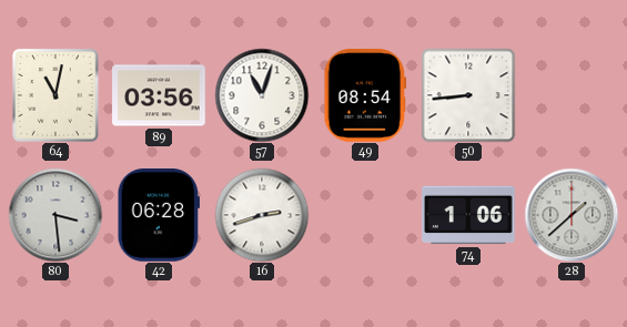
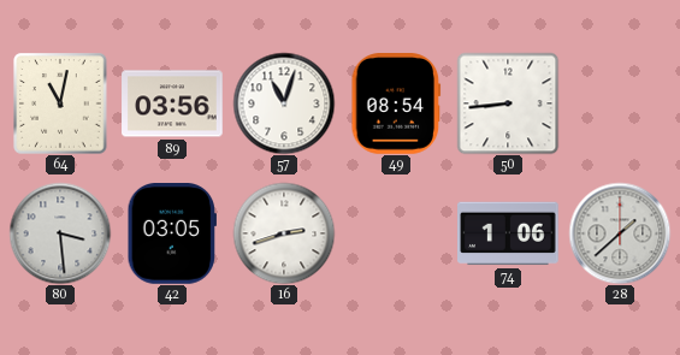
42: 06:28 -> 03:05 (171, 235)
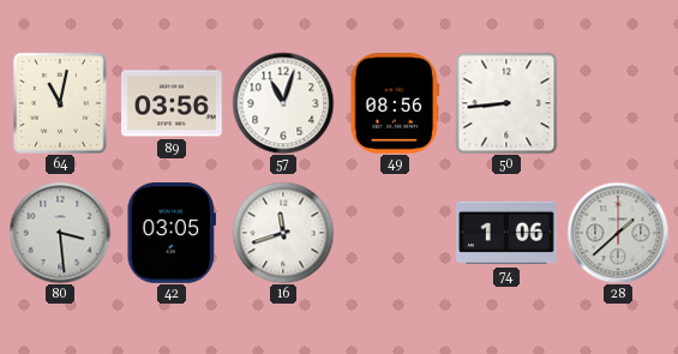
49: 08:54 -> 08:56 (395, 104)
16: 2:42 -> 11:42 (283, 233)
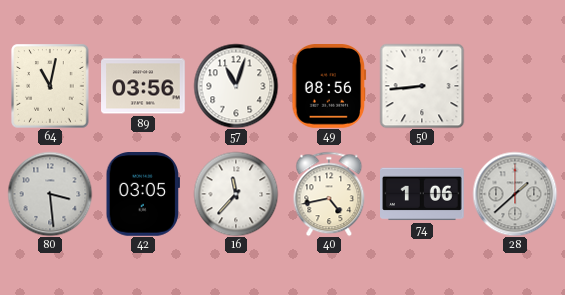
16: 11:42 -> 11:37 (236, 194)
40: none -> 4:43 (329, 194)
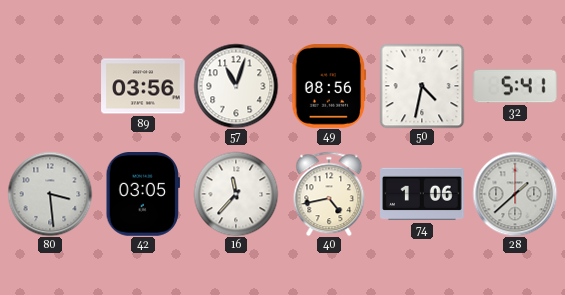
64: 11:02 -> none (50, 86)
50: 8:44 -> 4:32 (422, 86)
32: none -> 5:41 (516, 86)
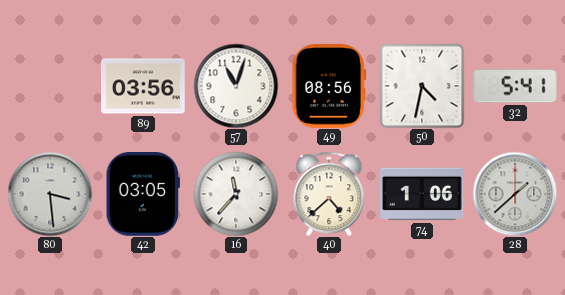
40: 4:43 -> 4:38 (329, 194)
